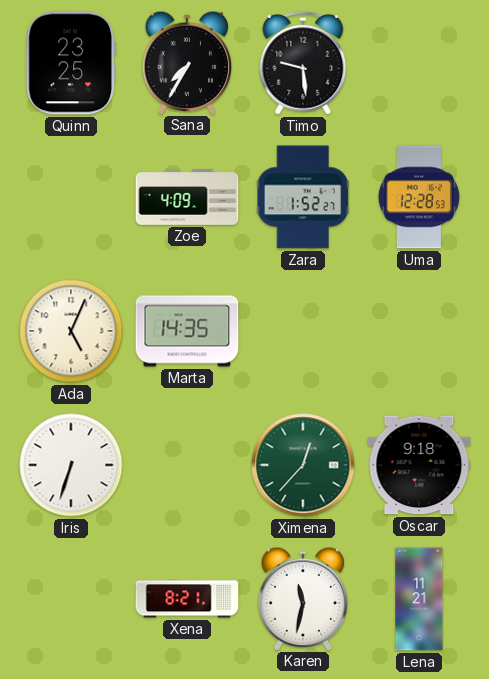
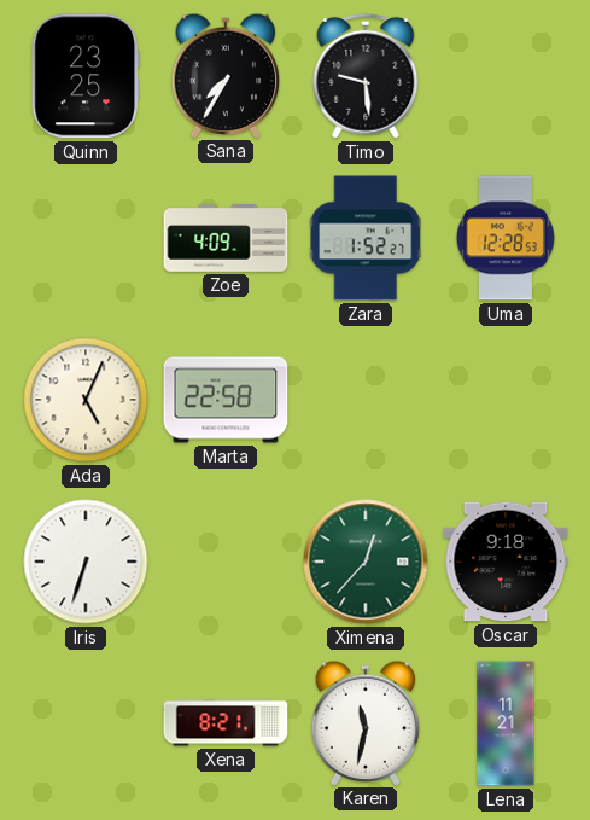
Marta: 14:35 -> 22:58 (226, 400)
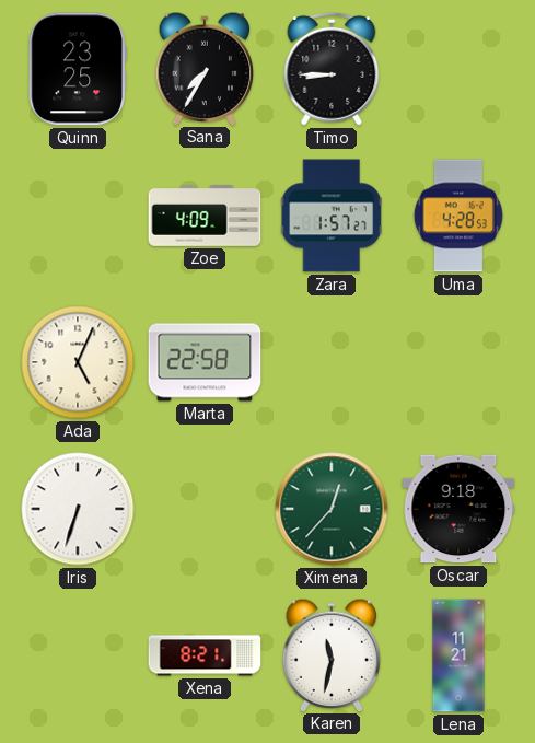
Timo: 9:29 -> 8:45 (332, 69)
Zara: 1:52 -> 1:57 (332, 216)
Uma: 12:28 -> 4:28 (458, 216)
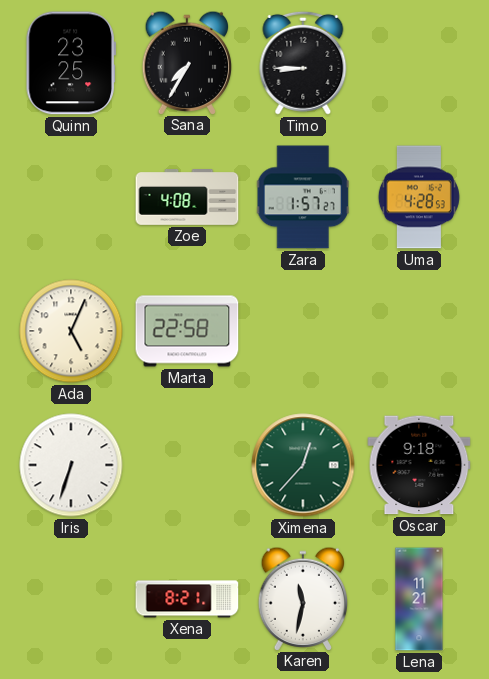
Zoe: 4:09 -> 4:08 (187, 198)
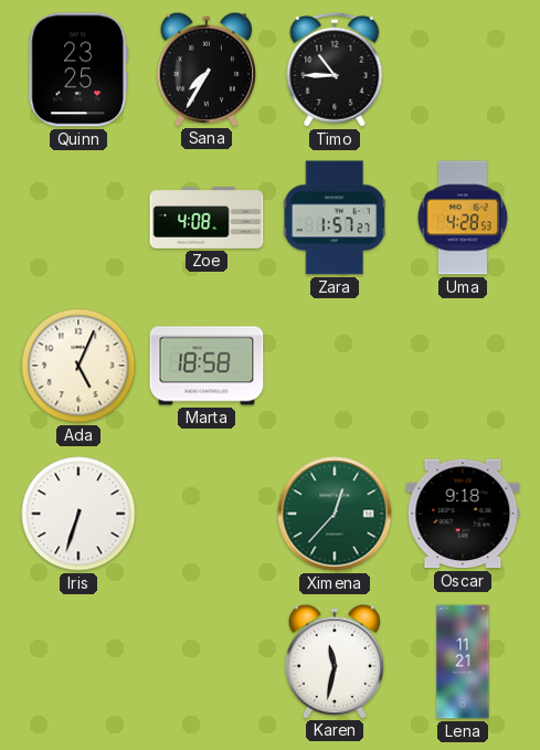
Timo: 8:45 -> 10:45 (335, 70)
Marta: 22:58 -> 18:58 (207, 366)
Xena: 8:21 -> none (187, 599)
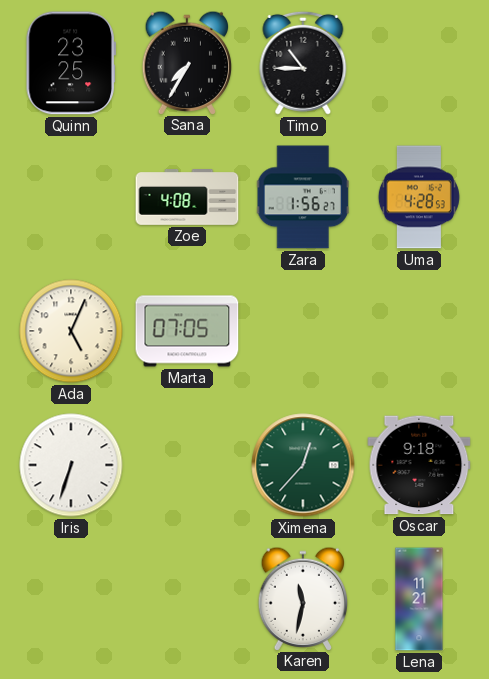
Zara: 1:57 -> 1:56 (303, 197)
Marta: 18:58 -> 07:05 (187, 331)
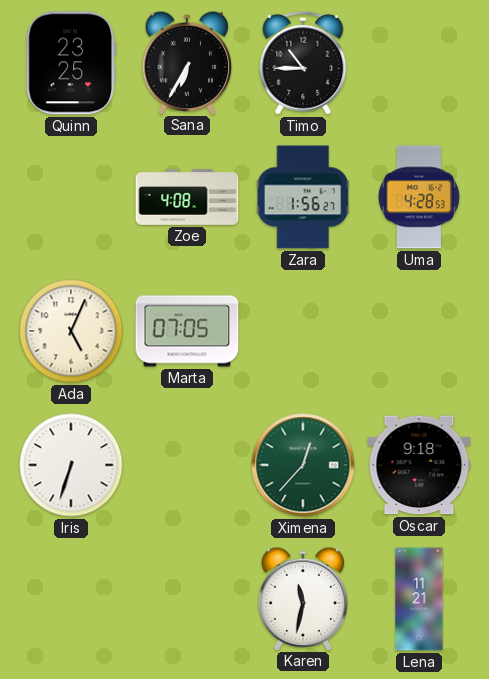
Sana: 7:35 -> 6:35 (187, 62)
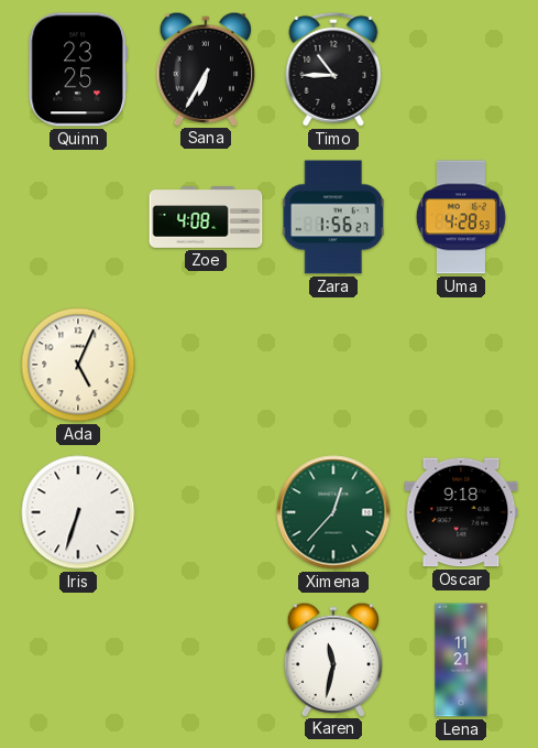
Marta: 07:05 -> none (187, 331)
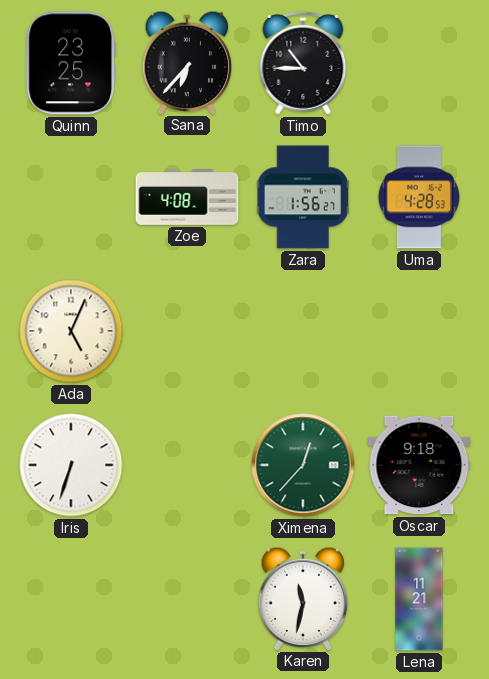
Sana: 6:35 -> 6:37 (187, 62)
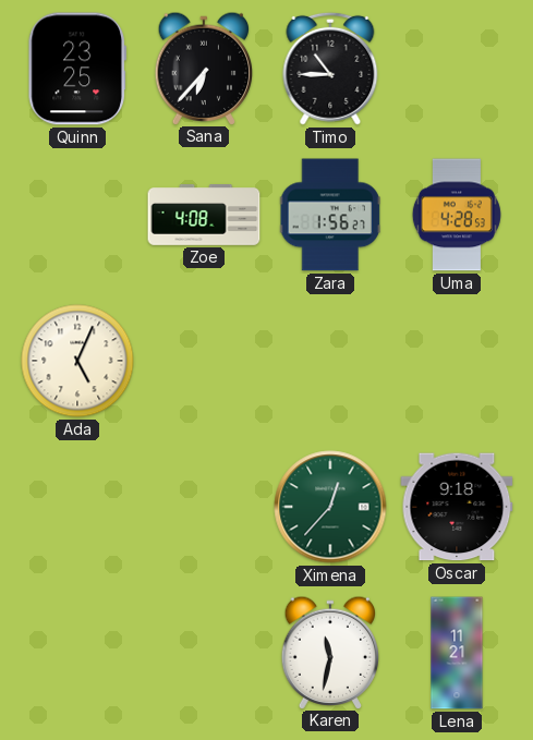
Iris: 6:33 -> none (71, 465)
